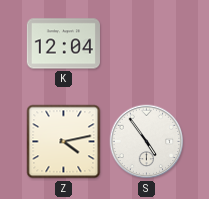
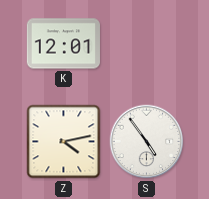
K: 12:04 -> 12:01 (63, 44)
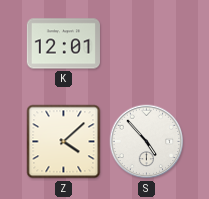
Z: 4:13 -> 4:08 (64, 142)
S: 4:54 -> 4:53 (147, 142)
